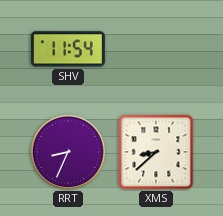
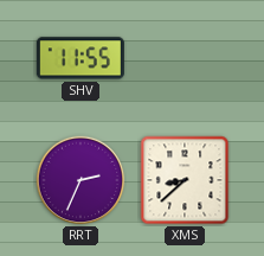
SHV: 11:54 -> 11:55 (81, 58)
RRT: 8:34 -> 2:34 (81, 180)
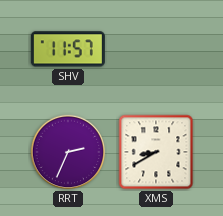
SHV: 11:55 -> 11:57 (68, 49)
XMS: 8:38 -> 8:40 (156, 152)
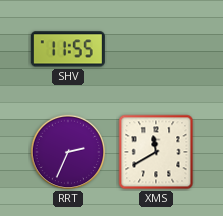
SHV: 11:57 -> 11:55 (68, 49)
XMS: 8:40 -> 11:40 (156, 152)
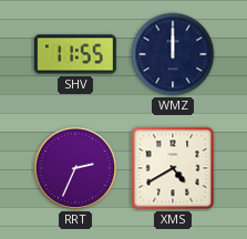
WMZ: none -> 12:00 (173, 54)
XMS: 11:40 -> 4:40 (173, 168)
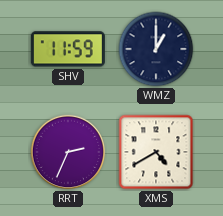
SHV: 11:55 -> 11:59 (68, 49)
WMZ: 12:00 -> 1:00 (156, 49)
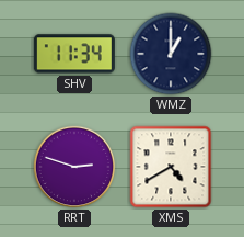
SHV: 11:59 -> 11:34 (74, 54)
RRT: 2:34 -> 2:48 (74, 167)
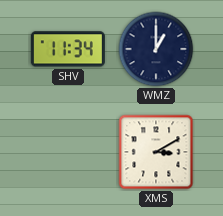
RRT: 2:48 -> none (74, 167)
XMS: 4:40 -> 3:10 (156, 152)
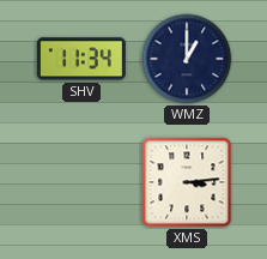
XMS: 3:10 -> 3:14 (187, 182)
